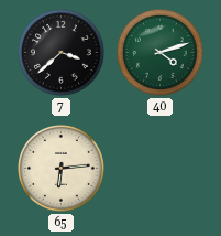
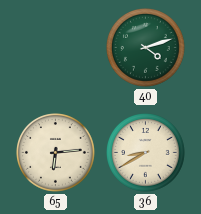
7: 3:38 -> none (62, 53)
36: none -> 8:40 (146, 153)
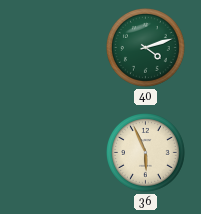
65: 6:14 -> none (56, 153)
36: 8:40 -> 5:56 (146, 153)
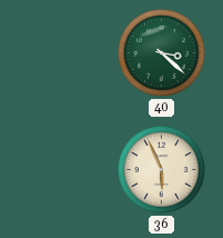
40: 4:12 -> 3:22 (162, 53)
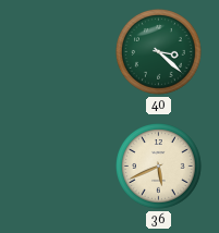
36: 5:56 -> 5:41 (159, 167)
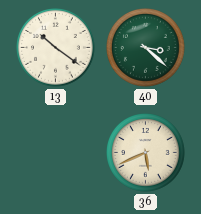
13: none -> 10:21 (56, 48)
